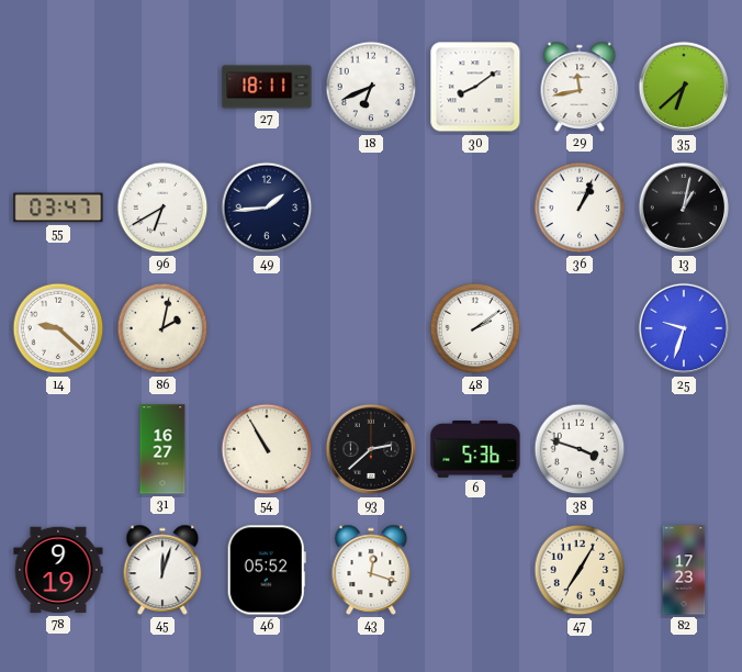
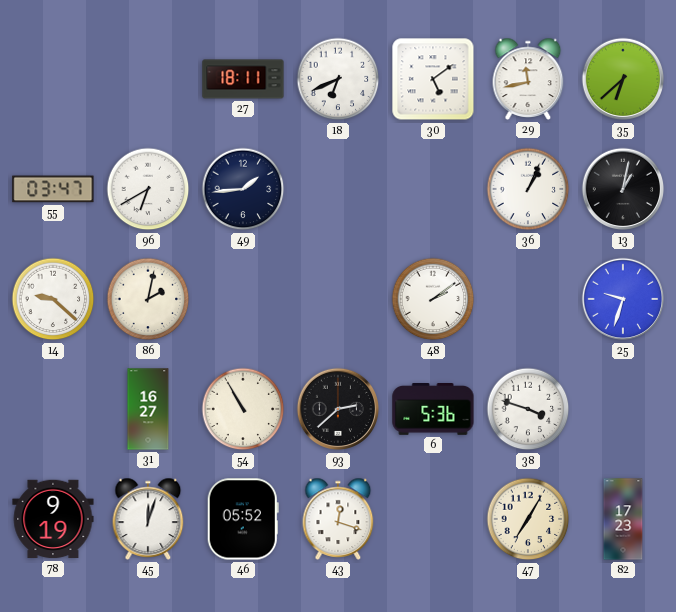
30: 8:09 -> 5:09 (433, 79)
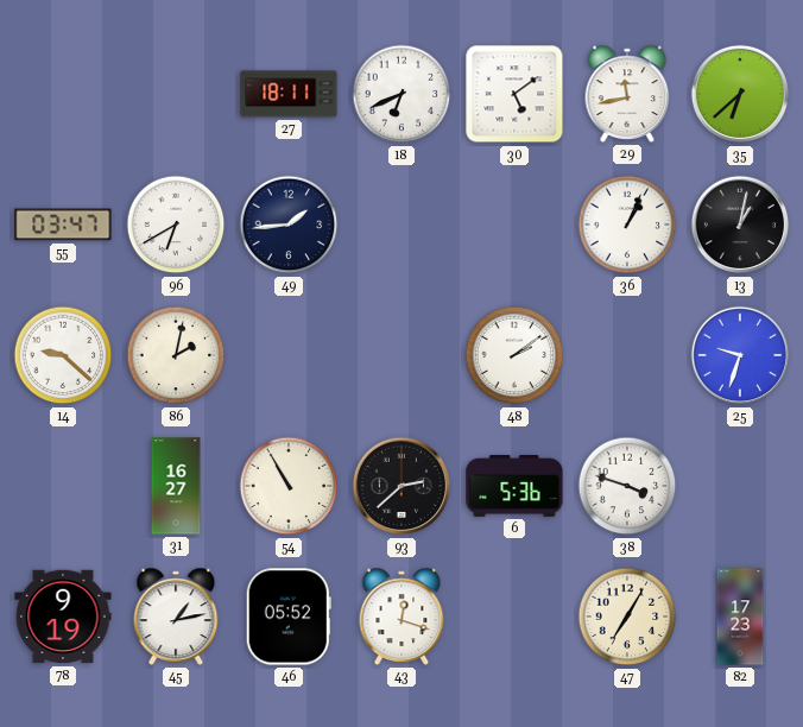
45: 12:03 -> 1:13 (176, 617)
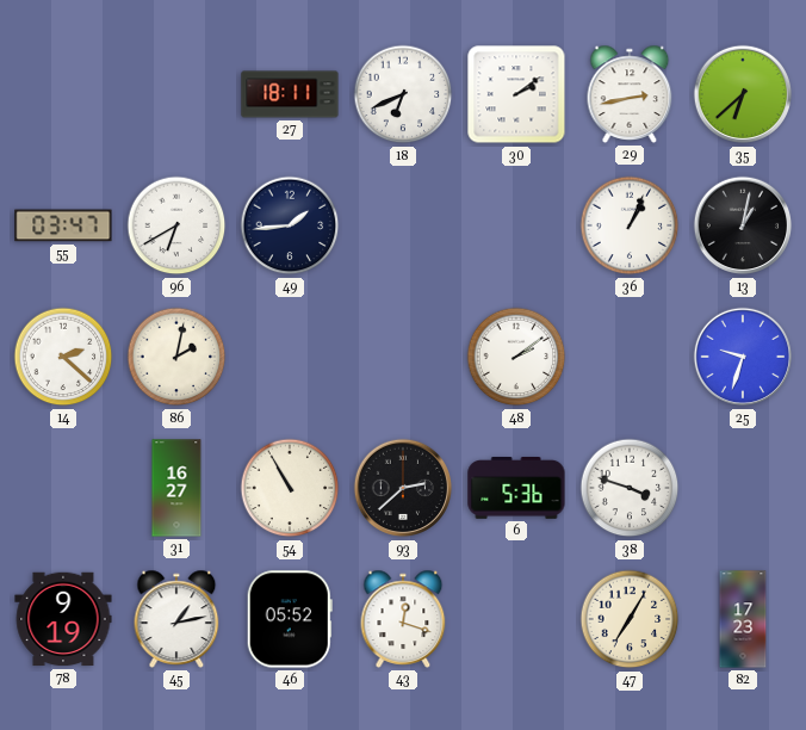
30: 5:09 -> 2:09 (516, 94)
29: 11:43 -> 2:43 (630, 94)
14: 9:22 -> 2:22 (63, 357)
